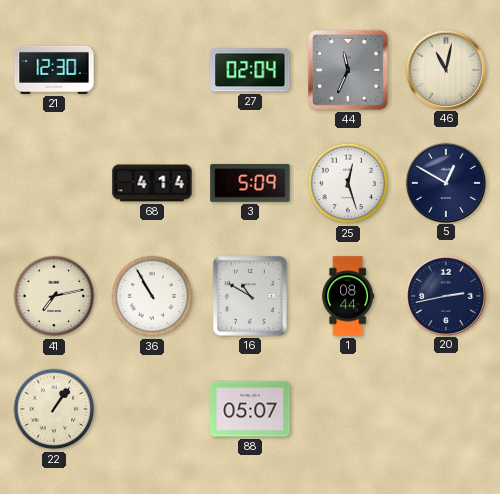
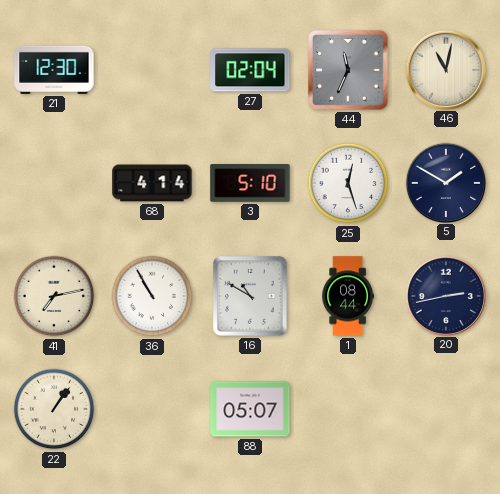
3: 5:09 -> 5:10 (250, 183)
5: 12:50 -> 1:50 (445, 182)
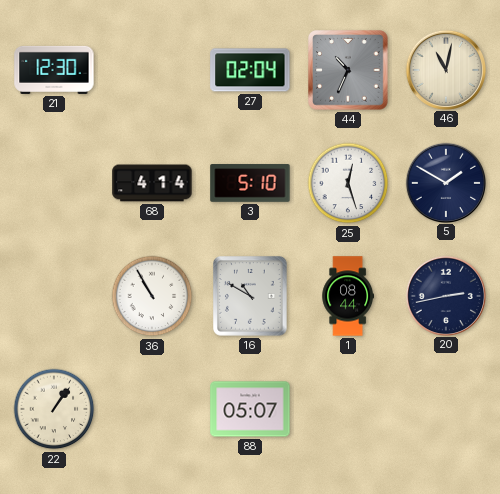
44: 11:34 -> 10:34 (348, 70)
41: 7:13 -> none (54, 296)
